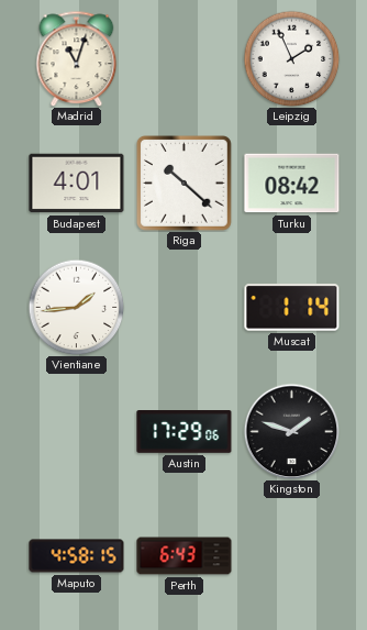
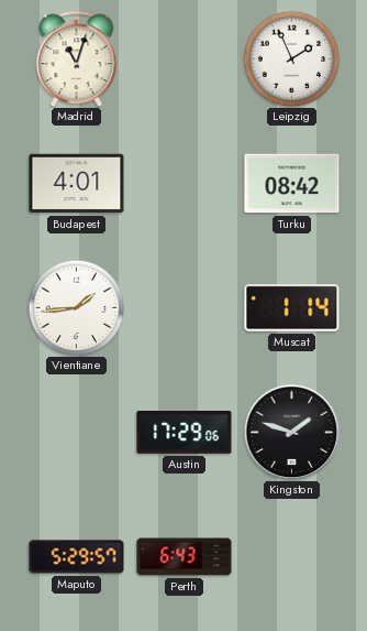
Riga: 10:22 -> none (183, 183)
Maputo: 4:58 -> 5:29 (77, 557)
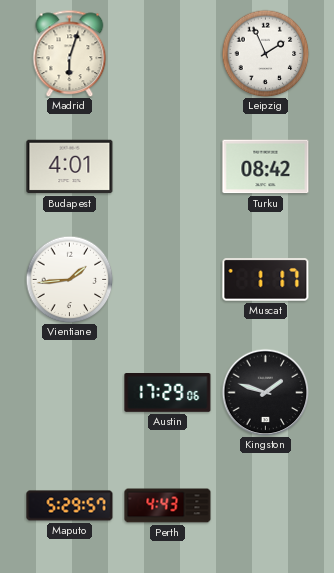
Madrid: 11:03 -> 6:03 (70, 53)
Muscat: 1:14 -> 1:17 (266, 280)
Perth: 6:43 -> 4:43 (168, 506)
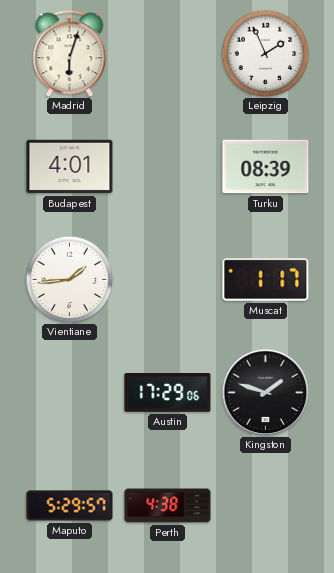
Turku: 08:42 -> 08:39 (266, 167)
Perth: 4:43 -> 4:38 (168, 506)
